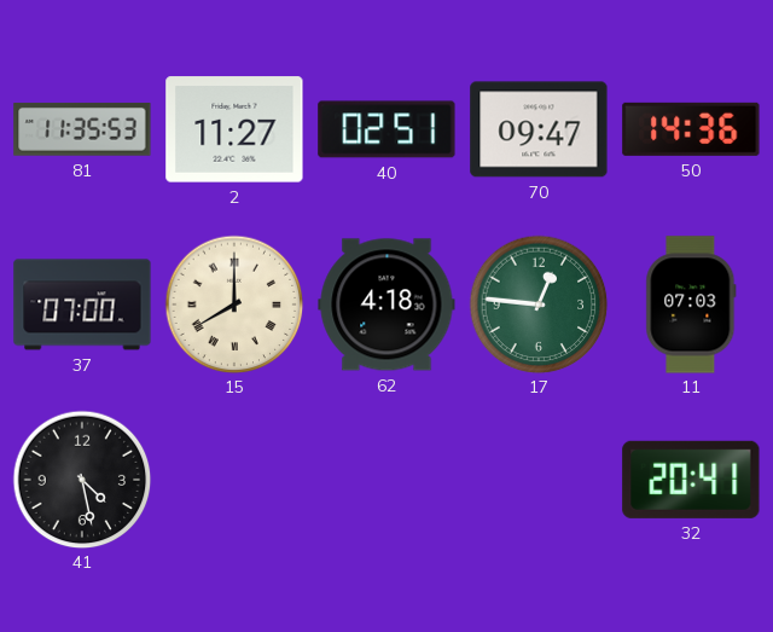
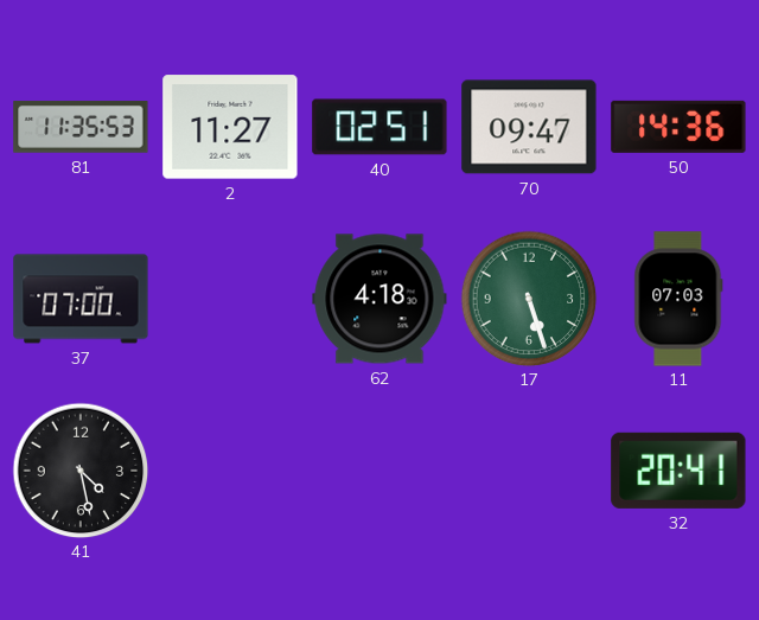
15: 8:00 -> none (234, 305)
17: 12:46 -> 5:27 (529, 299)
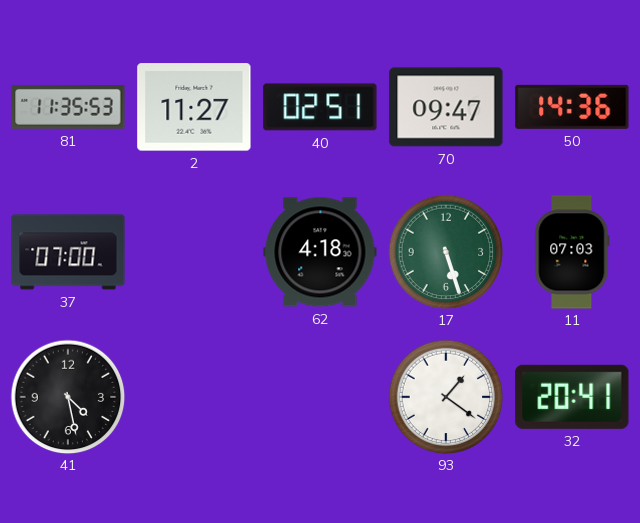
93: none -> 1:21 (446, 397)
